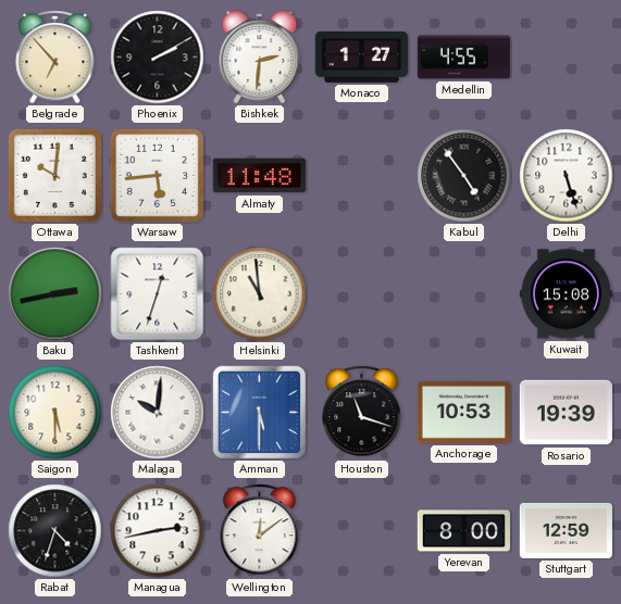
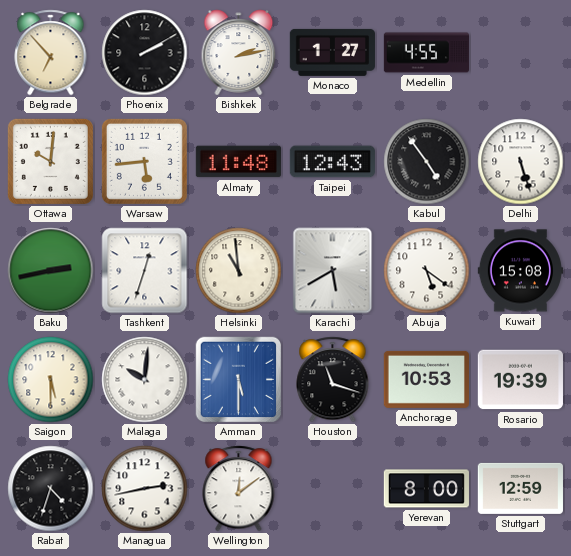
Bishkek: 2:31 -> 2:13 (239, 53)
Taipei: none -> 12:43 (332, 162)
Karachi: none -> 5:40 (333, 271)
Abuja: none -> 5:21 (427, 271)
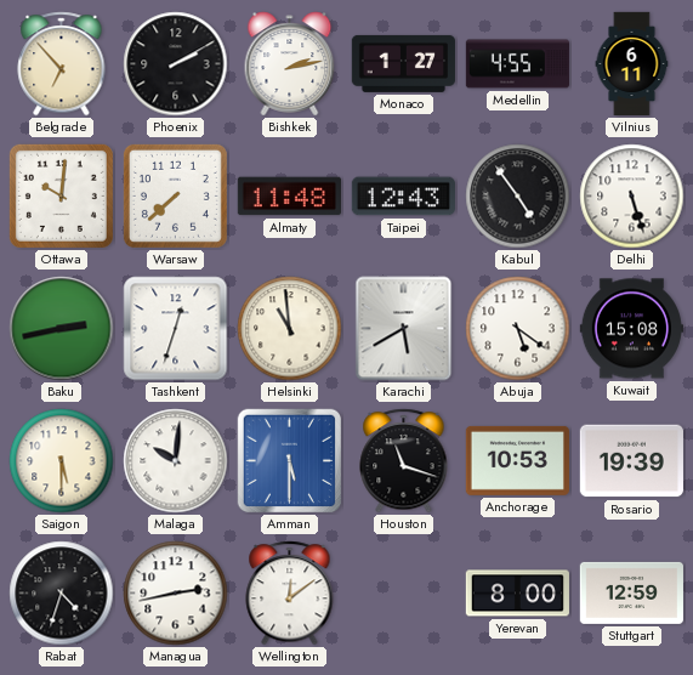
Vilnius: none -> 6:11 (632, 64)
Warsaw: 5:44 -> 7:38 (175, 195)
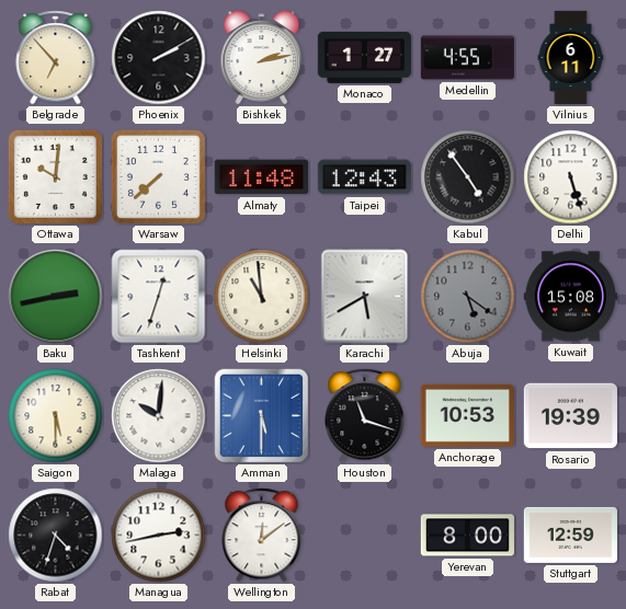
Abuja dial: white -> grey (468, 297)
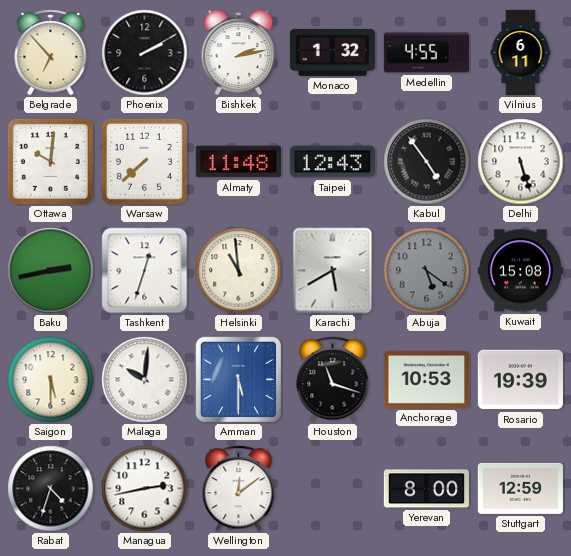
Monaco: 1:27 -> 1:32 (332, 52)
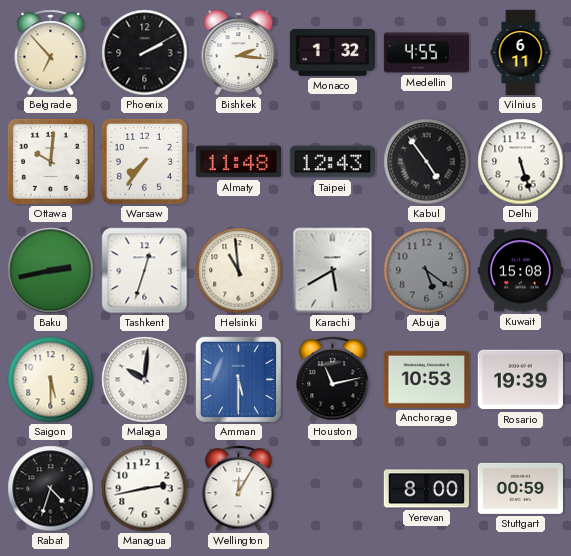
Bishkek: 2:13 -> 2:16 (239, 53)
Warsaw: 7:38 -> 7:36 (144, 161)
Houston: 11:18 -> 11:13 (333, 380)
Wellington: 12:09 -> 12:05 (239, 489)
Stuttgart: 12:59 -> 00:59 (520, 488)
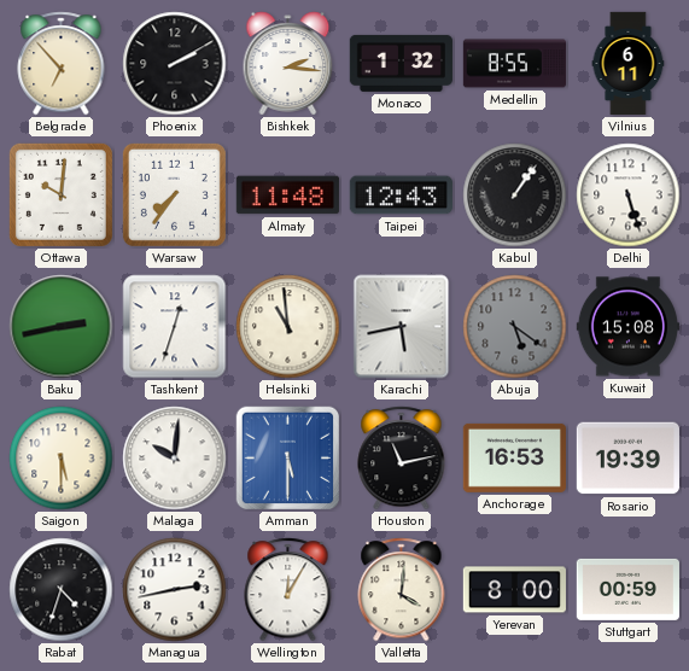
Medellin: 4:55 -> 8:55 (514, 64)
Kabul: 4:54 -> 1:06 (515, 196)
Karachi: 5:40 -> 5:43 (402, 327)
Anchorage: 10:53 -> 16:53 (514, 457)
Valletta: none -> 4:01 (402, 590)
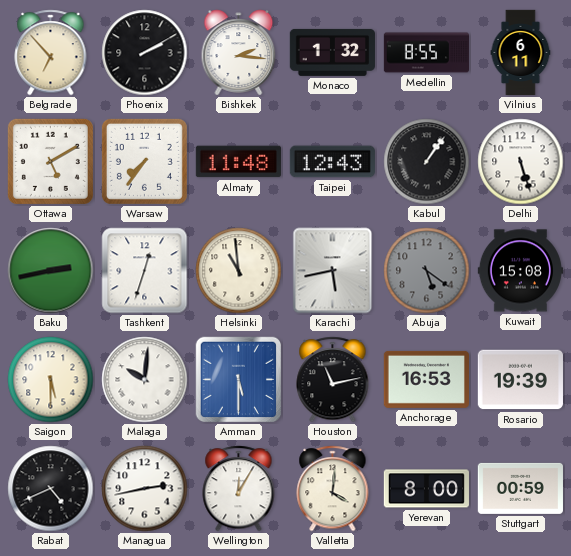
Ottawa: 10:01 -> 5:10 (50, 161)
Rabat: 4:33 -> 4:41 (51, 489)
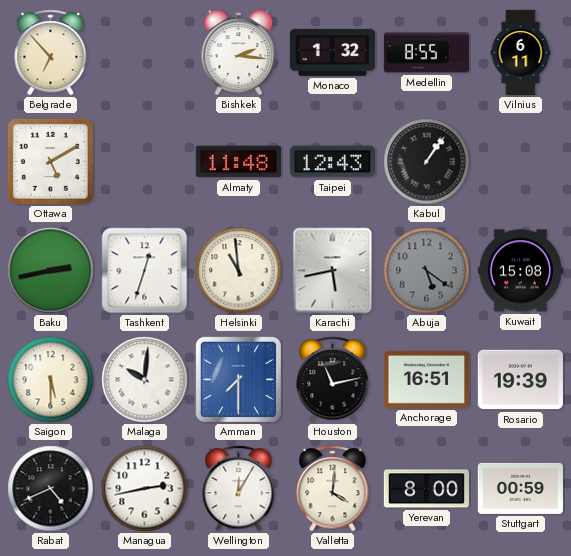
Phoenix: 2:10 -> none (145, 53)
Warsaw: 7:36 -> none (144, 161)
Delhi: 5:27 -> none (521, 162)
Amman: 5:30 -> 7:30 (239, 380)
Anchorage: 16:53 -> 16:51 (426, 379)
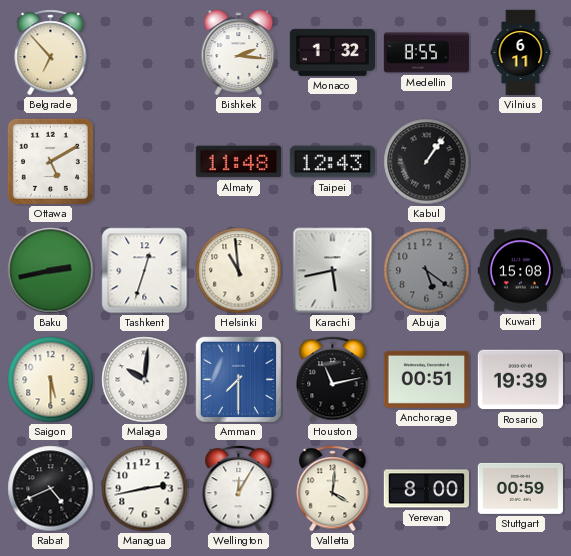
Anchorage: 16:51 -> 00:51 (426, 379)
